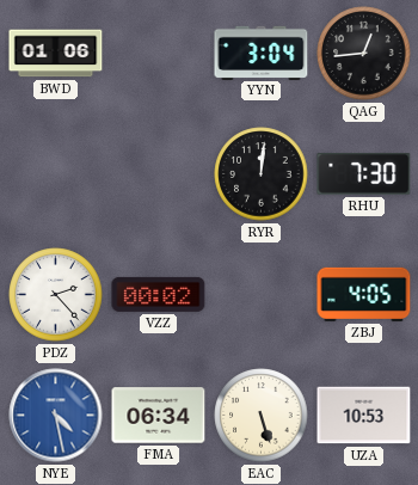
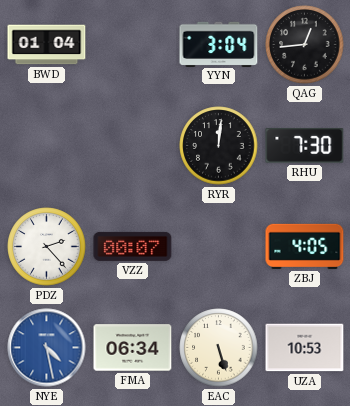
BWD: 01:06 -> 01:04 (47, 45)
VZZ: 00:02 -> 00:07 (133, 246)
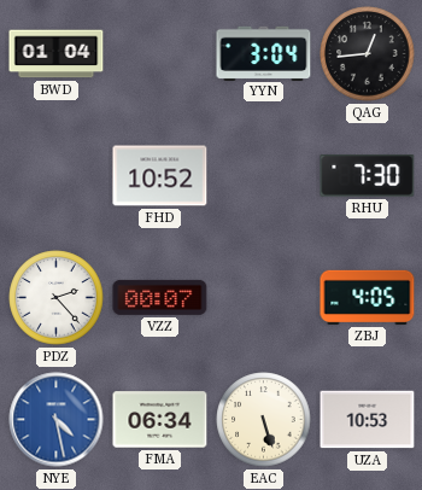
FHD: none -> 10:52 (160, 176)
RYR: 12:01 -> none (219, 146)
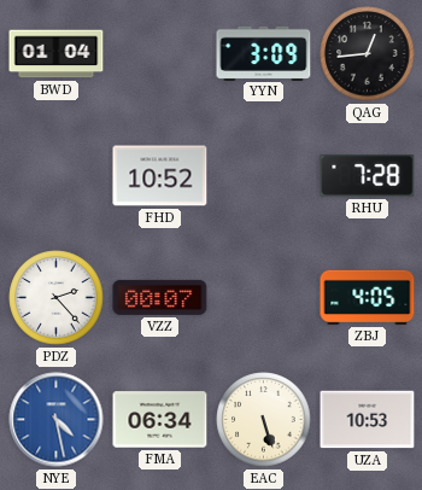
YYN: 3:04 -> 3:09 (264, 53)
RHU: 7:30 -> 7:28 (368, 176)
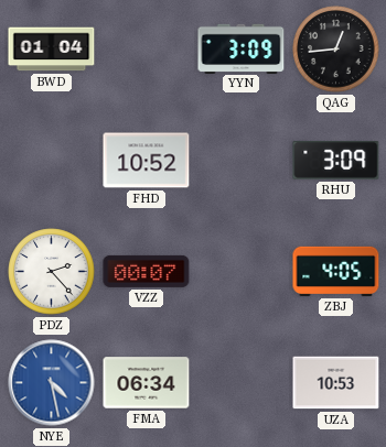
RHU: 7:28 -> 3:09 (336, 161)
EAC: 5:27 -> none (264, 420)
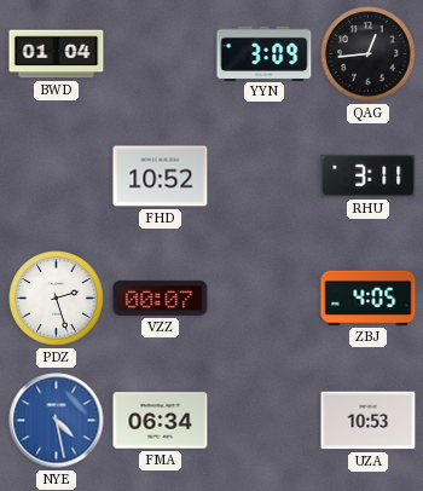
RHU: 3:09 -> 3:11 (369, 177)
PDZ: 2:23 -> 2:27 (57, 299)
